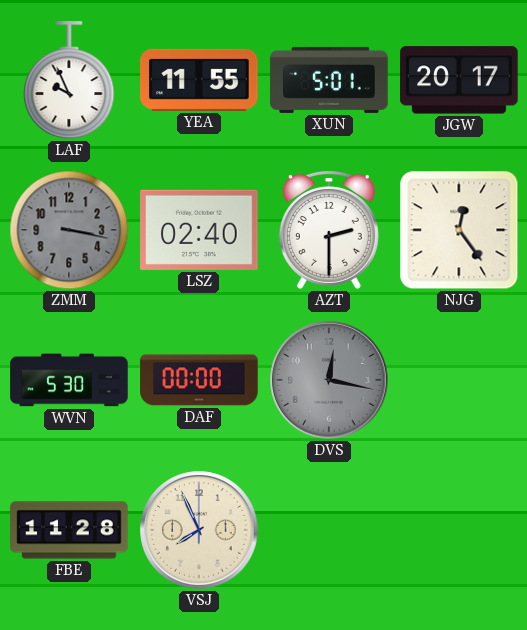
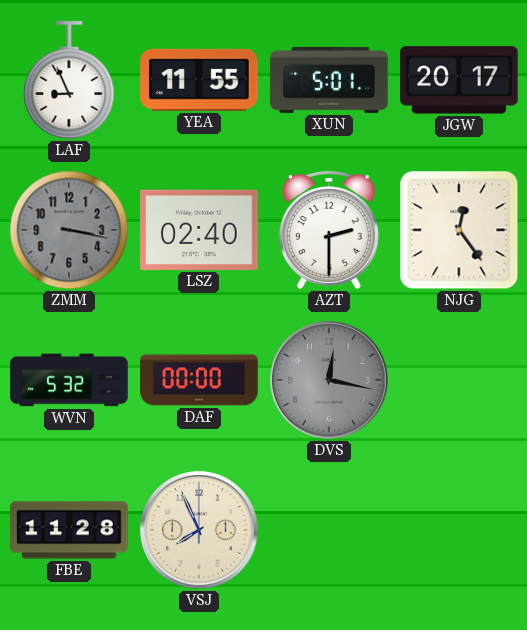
LAF: 9:56 -> 8:56 (69, 81)
WVN: 5:30 -> 5:32 (69, 380)
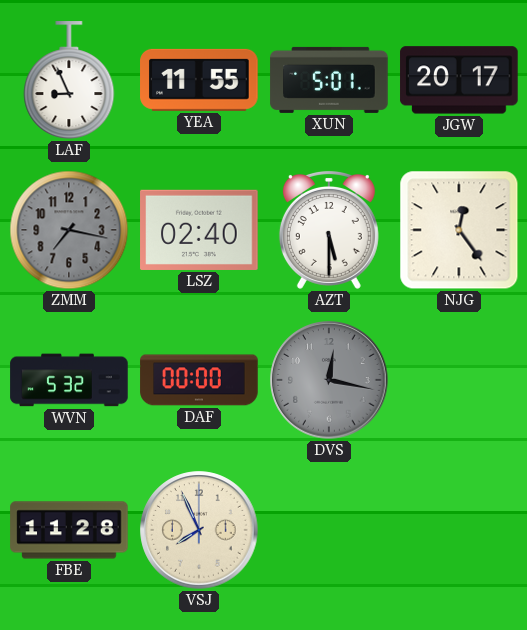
ZMM: 3:17 -> 7:17 (69, 230)
AZT: 2:30 -> 5:30 (329, 231)
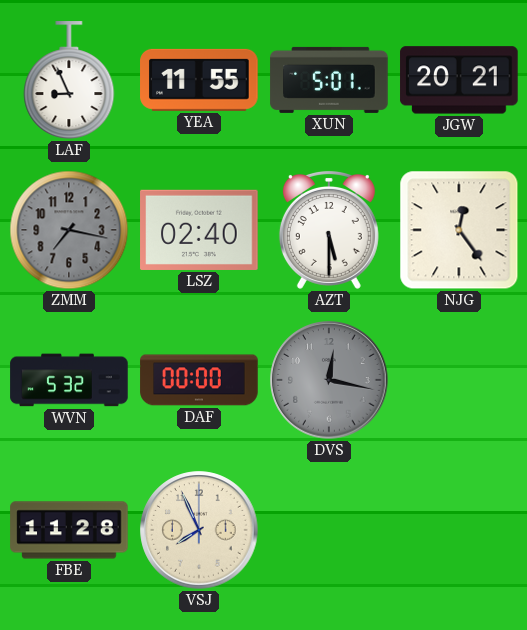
JGW: 20:17 -> 20:21 (459, 80)
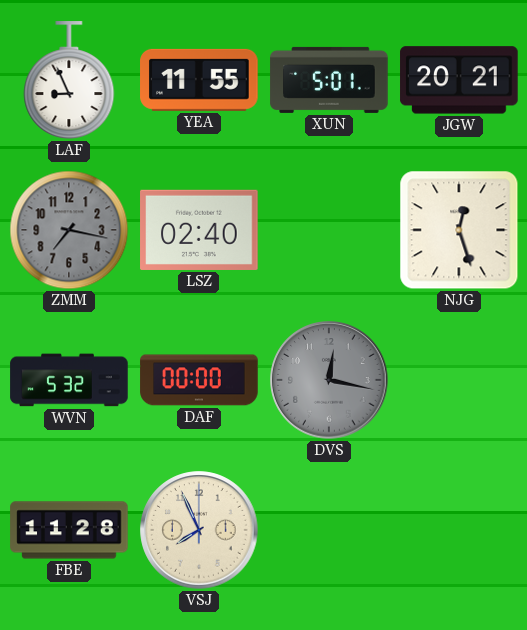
AZT: 5:30 -> none (329, 231)
NJG: 12:24 -> 12:27 (459, 230)
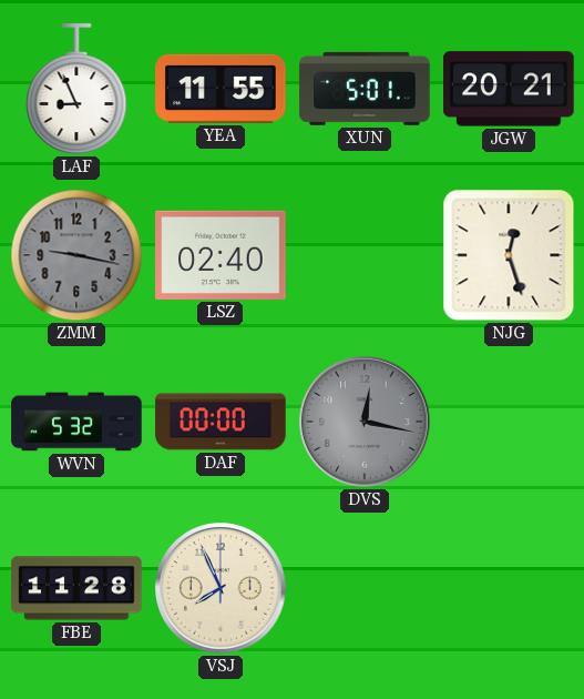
ZMM: 7:17 -> 9:17 (76, 255)
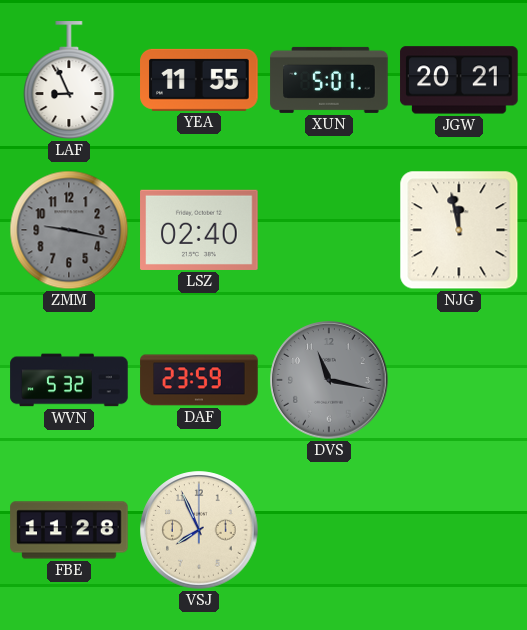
NJG: 12:27 -> 11:58 (459, 230)
DAF: 00:00 -> 23:59 (199, 380)
DVS: 12:17 -> 11:17 (329, 380)
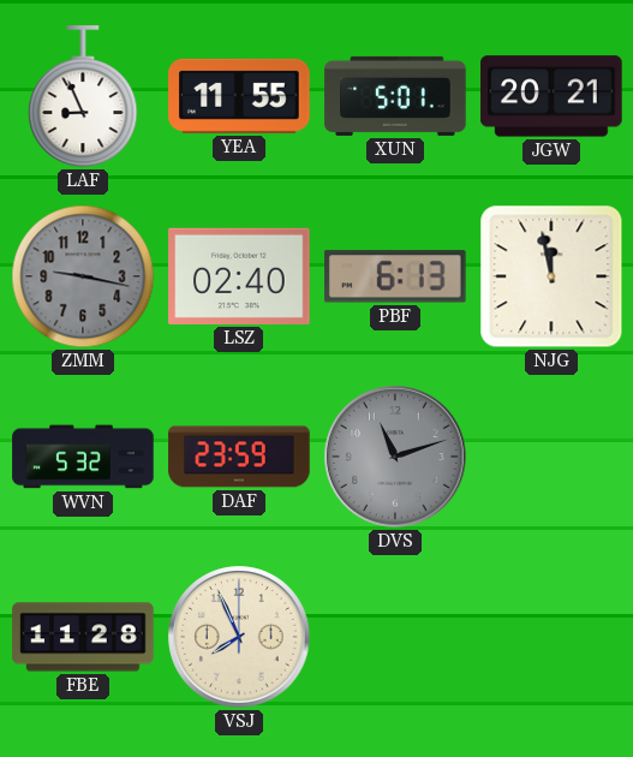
PBF: none -> 6:13 (396, 276)
DVS: 11:17 -> 11:12 (395, 457)
